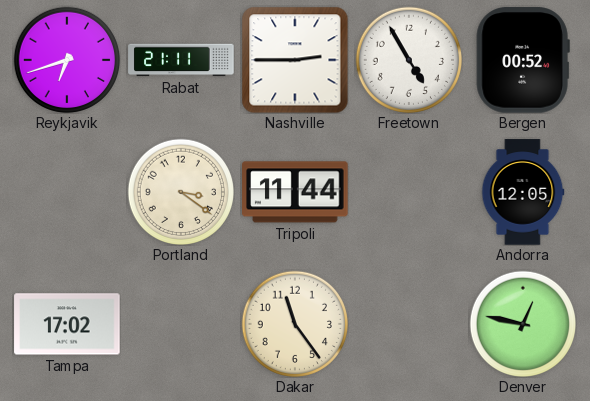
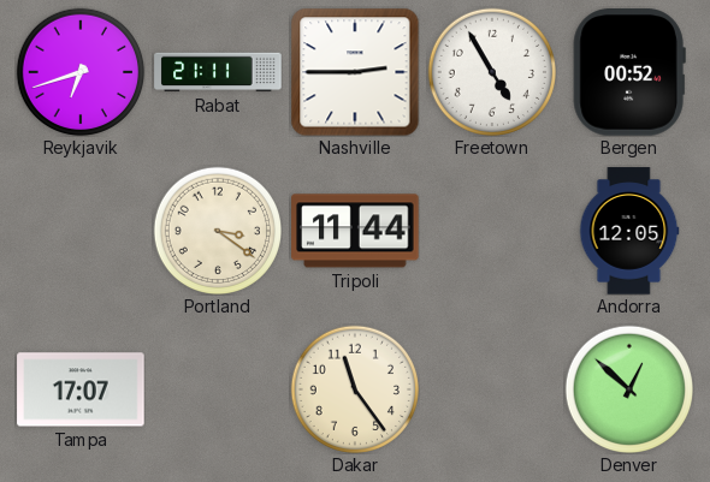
Tampa: 17:02 -> 17:07 (81, 389)
Denver: 12:47 -> 12:52 (628, 388)
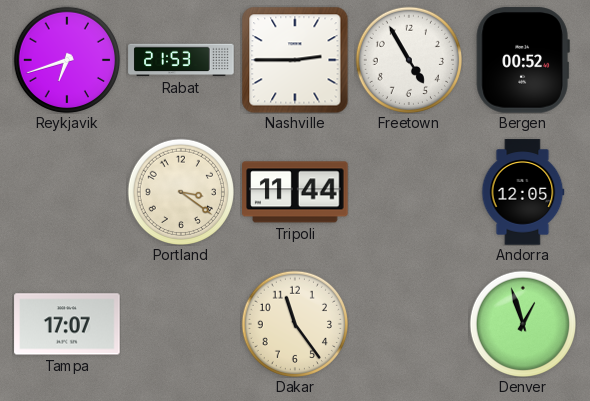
Rabat: 21:11 -> 21:53 (181, 60)
Denver: 12:52 -> 12:57 (522, 323)
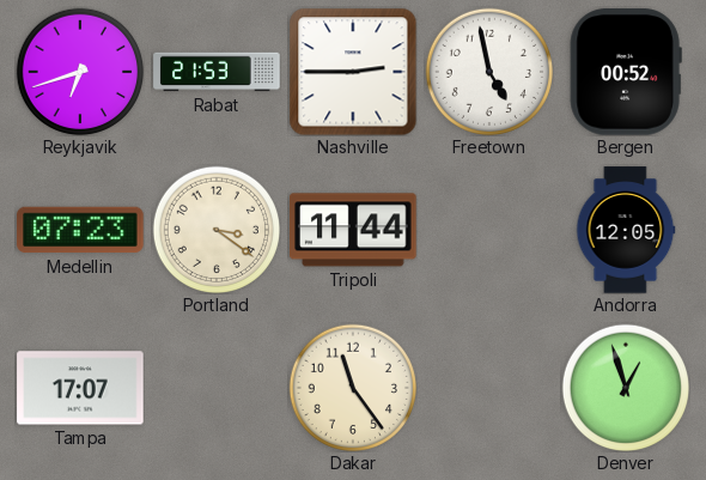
Freetown: 4:55 -> 4:58 (488, 71)
Medellin: none -> 07:23 (80, 230)
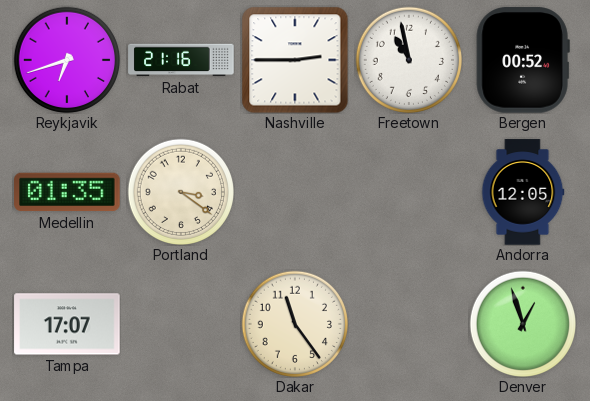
Rabat: 21:53 -> 21:16 (181, 60)
Freetown: 4:58 -> 10:58 (408, 59)
Medellin: 07:23 -> 01:35 (67, 192)
Tripoli: 11:44 -> none (353, 230)
